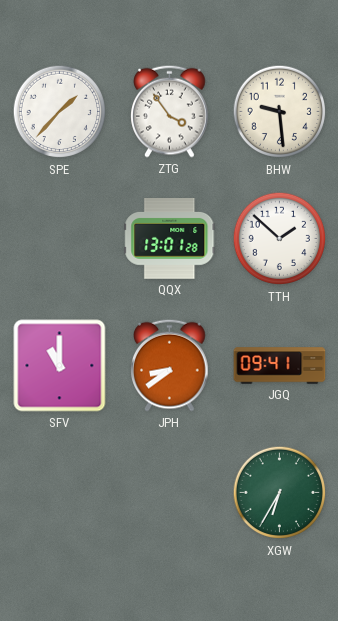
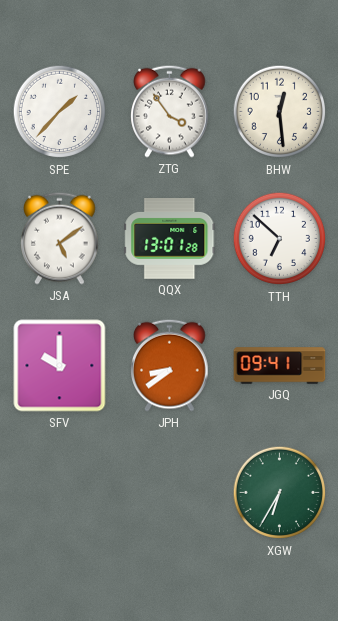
BHW: 9:29 -> 12:29 (280, 112)
JSA: none -> 5:09 (60, 238)
TTH: 1:52 -> 6:52 (280, 239)
SFV: 11:00 -> 10:00 (60, 366)
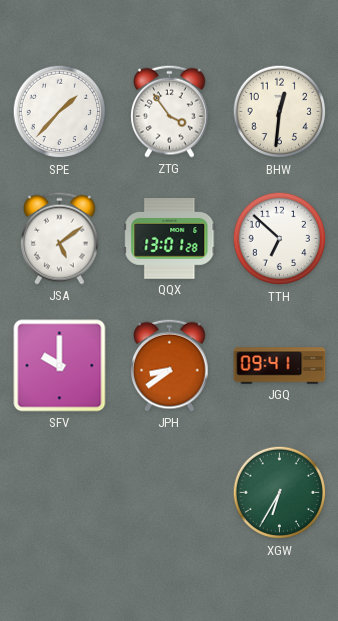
BHW: 12:29 -> 12:31 (280, 112)
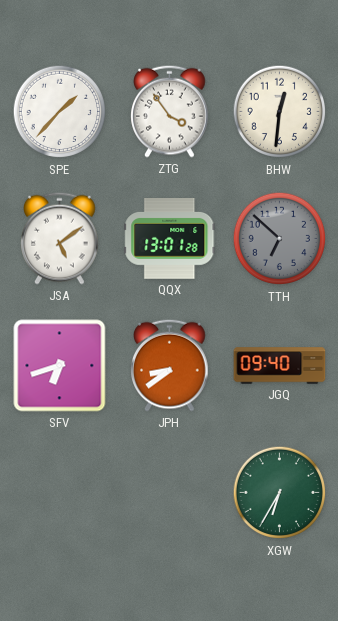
TTH dial: white -> grey (280, 239)
SFV: 10:00 -> 6:42 (60, 366)
JGQ: 09:41 -> 09:40 (280, 366)
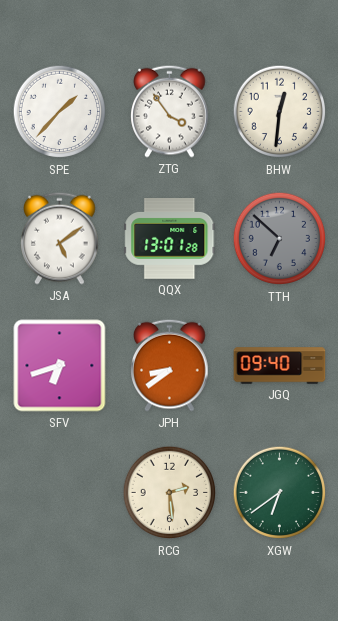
RCG: none -> 2:29 (170, 493)
XGW: 6:35 -> 6:39 (280, 493)
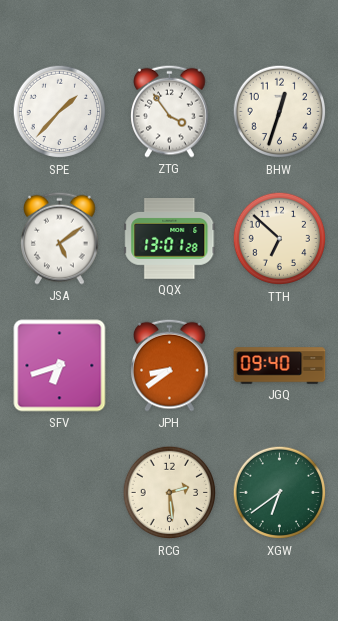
BHW: 12:31 -> 12:33 (280, 112)
TTH dial: grey -> cream (280, 239)
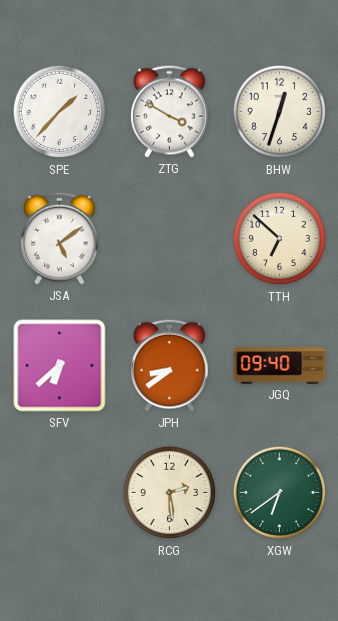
ZTG: 3:54 -> 3:50 (170, 111)
QQX: 13:01 -> none (170, 239)
SFV: 6:42 -> 6:38 (60, 366)
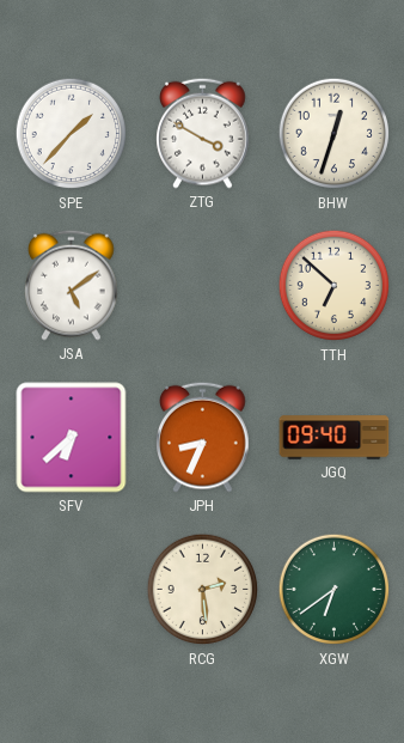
JPH: 8:39 -> 8:34 (203, 437)
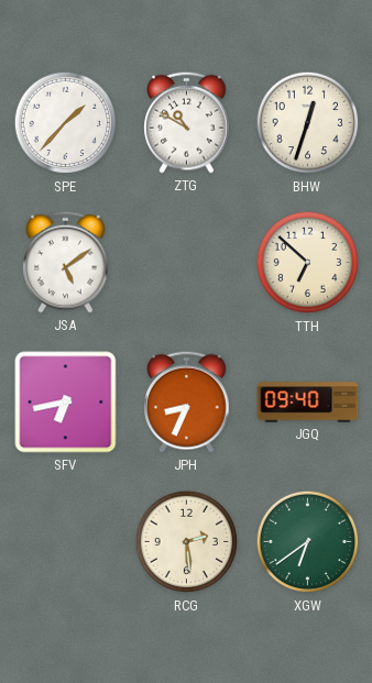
ZTG: 3:50 -> 10:50 (187, 122)
SFV: 6:38 -> 6:43 (66, 403)
